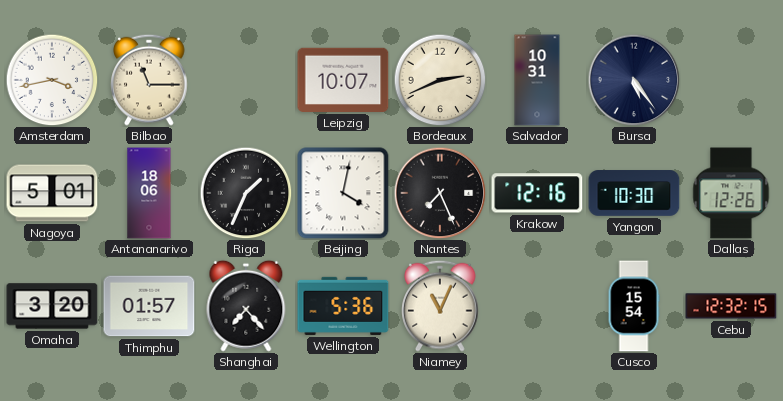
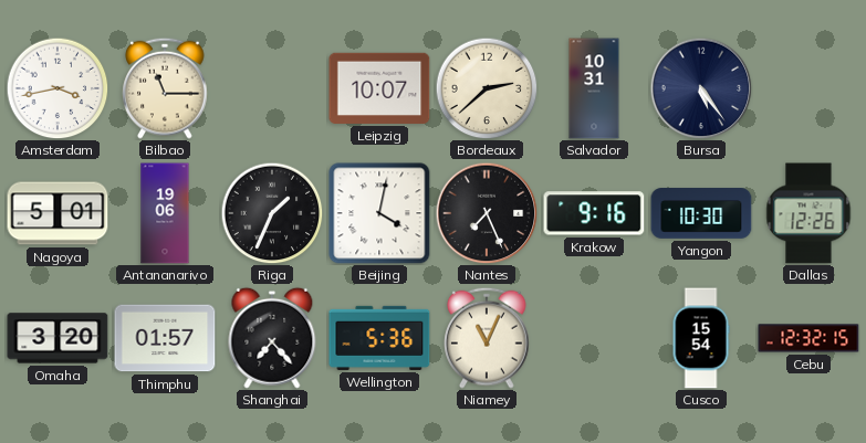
Bordeaux: 2:41 -> 2:38 (487, 88)
Antananarivo: 18:06 -> 19:06 (165, 213)
Krakow: 12:16 -> 9:16 (594, 213)
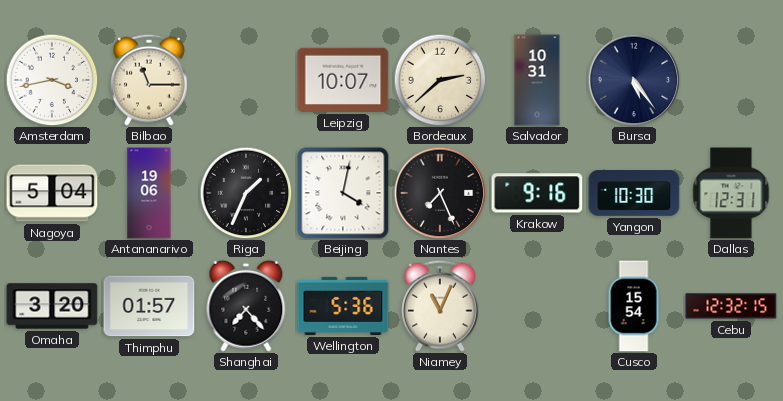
Nagoya: 5:01 -> 5:04 (52, 193)
Dallas: 12:26 -> 12:31 (731, 193)
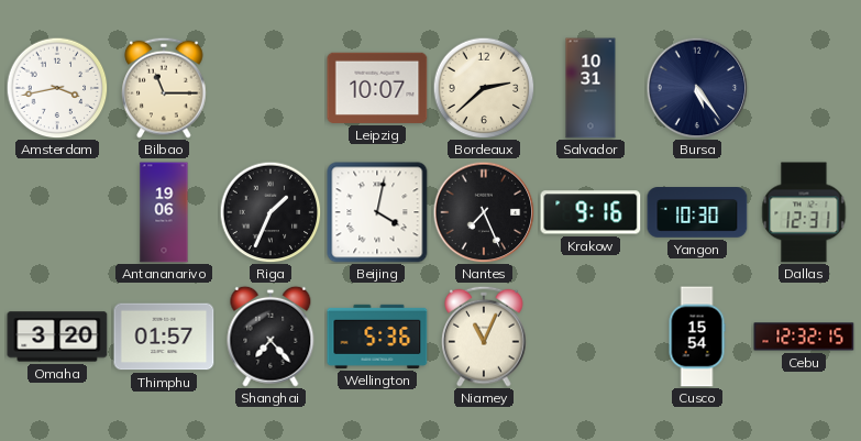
Nagoya: 5:04 -> none (52, 193)
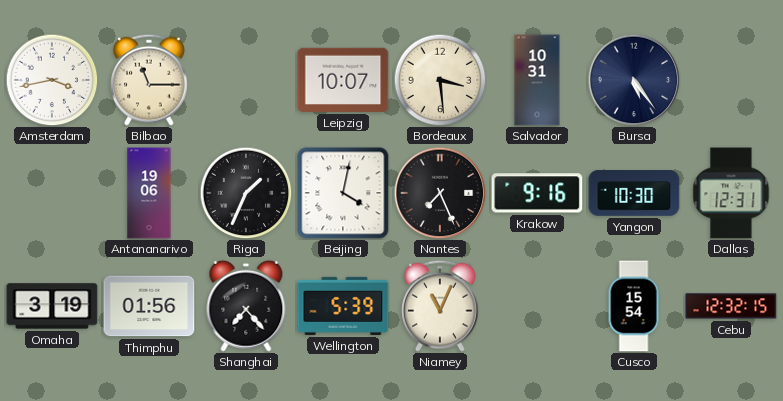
Bordeaux: 2:38 -> 3:29 (440, 80)
Omaha: 3:20 -> 3:19 (52, 306)
Thimphu: 01:57 -> 01:56 (149, 306)
Wellington: 5:36 -> 5:39 (343, 306)
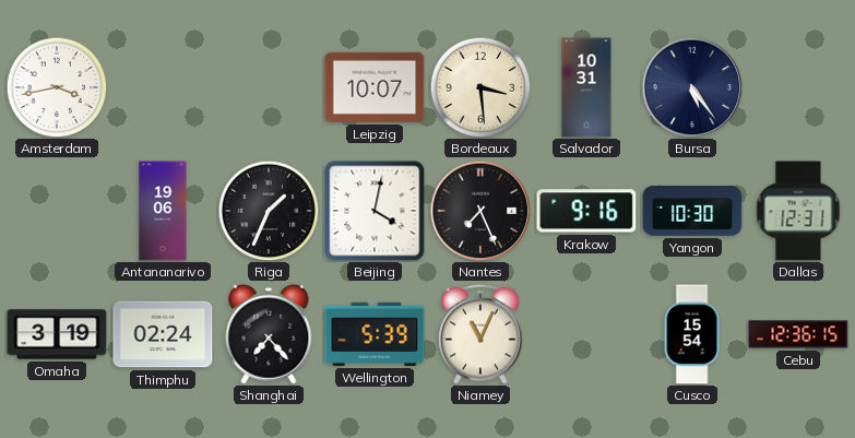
Bilbao: 11:15 -> none (149, 80)
Thimphu: 01:56 -> 02:24 (163, 334)
Cebu: 12:32 -> 12:36 (798, 334)
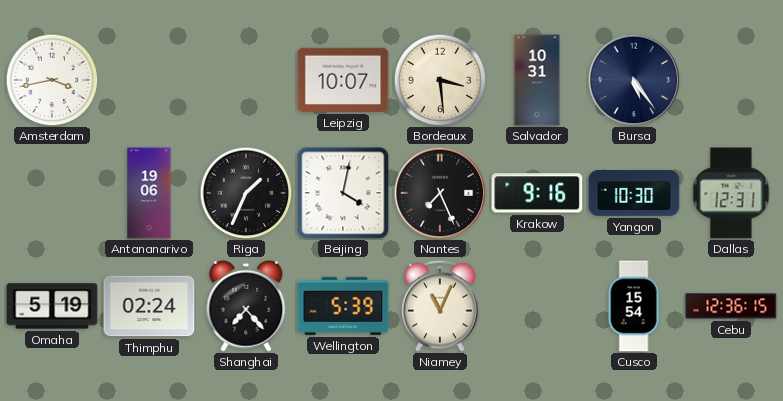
Omaha: 3:19 -> 5:19 (52, 306)
